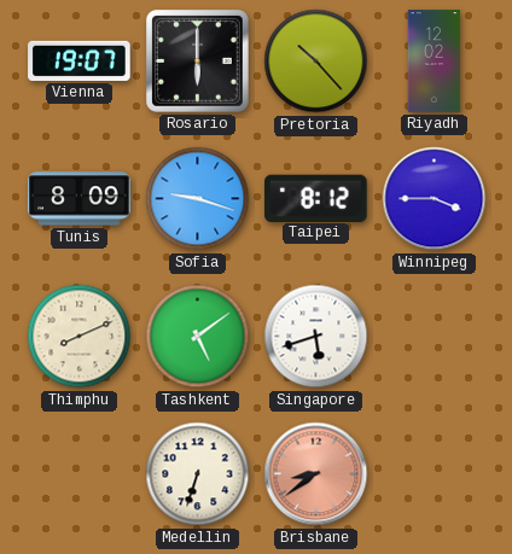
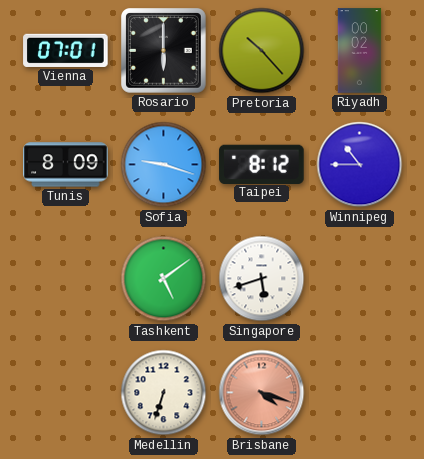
Vienna: 19:07 -> 07:01 (66, 50)
Riyadh: 12:02 -> 00:02 (360, 51)
Winnipeg: 3:45 -> 10:45 (360, 165)
Thimphu: 8:11 -> none (80, 337)
Brisbane: 8:39 -> 4:18 (262, 393)
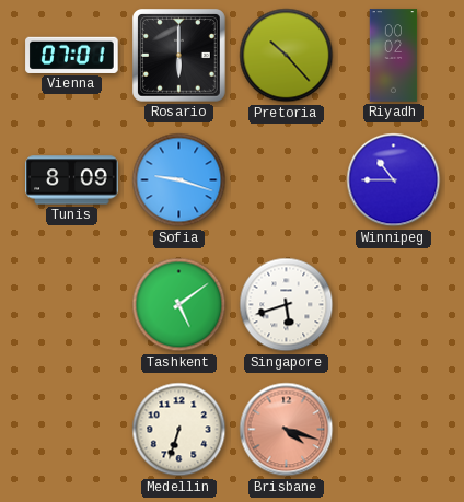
Taipei: 8:12 -> none (262, 164)
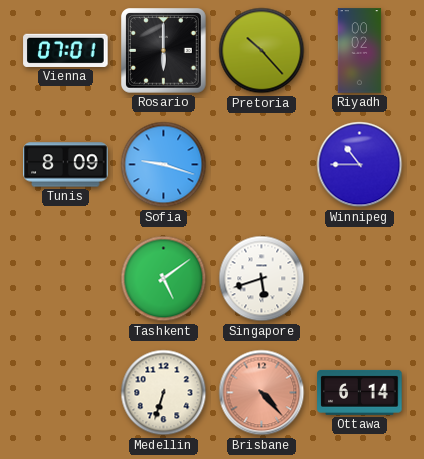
Brisbane: 4:18 -> 4:23 (262, 393)
Ottawa: none -> 6:14 (360, 392)
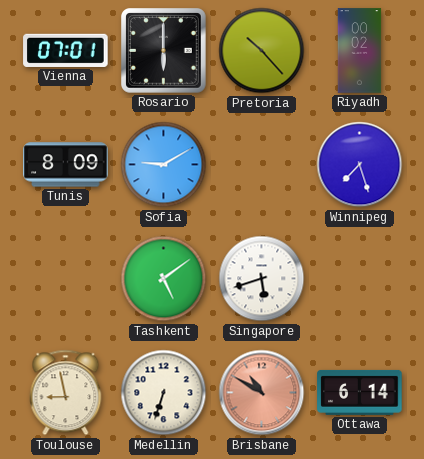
Sofia: 9:18 -> 9:10 (164, 165)
Winnipeg: 10:45 -> 7:27 (360, 165)
Toulouse: none -> 8:58 (66, 393)
Brisbane: 4:23 -> 10:50 (262, 393)
